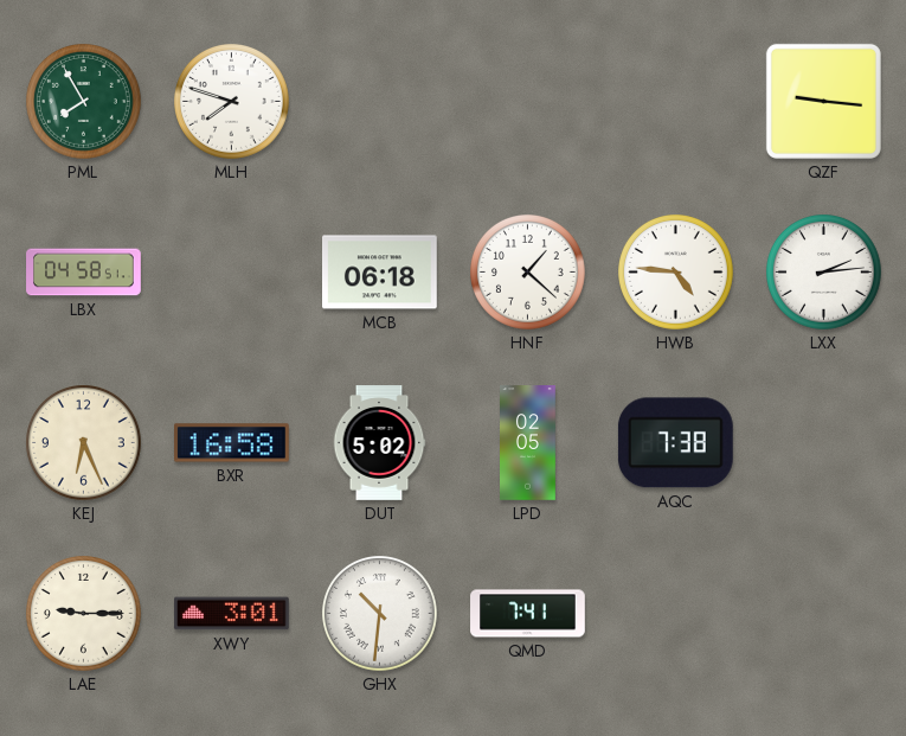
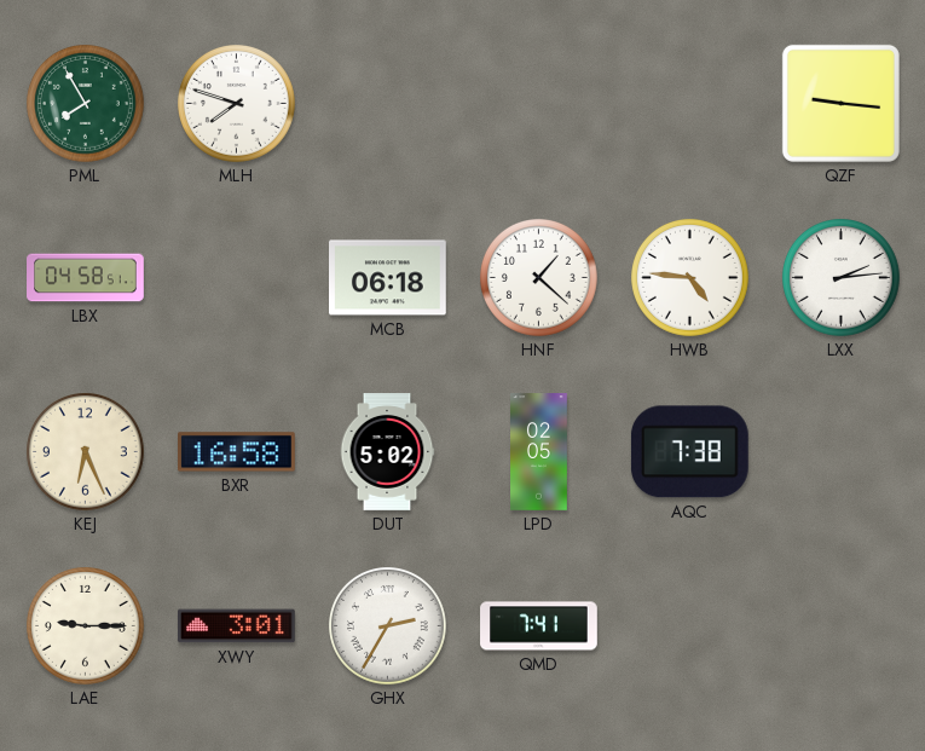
GHX: 10:31 -> 2:35 (388, 626)
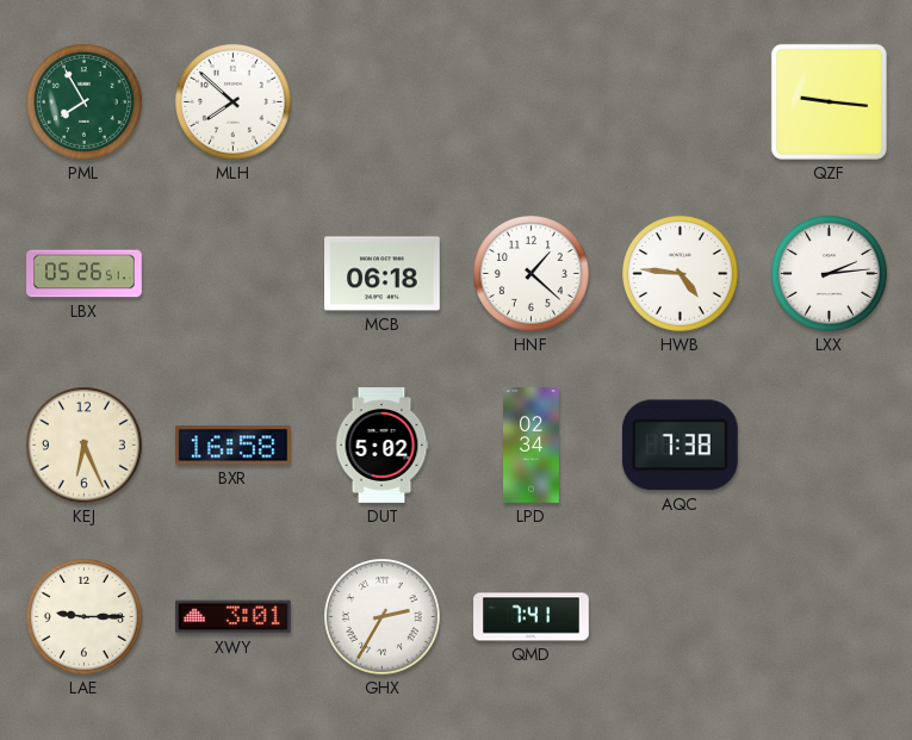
MLH: 7:48 -> 7:52 (234, 102)
LBX: 04:58 -> 05:26 (85, 274)
LPD: 02:05 -> 02:34 (532, 446)
